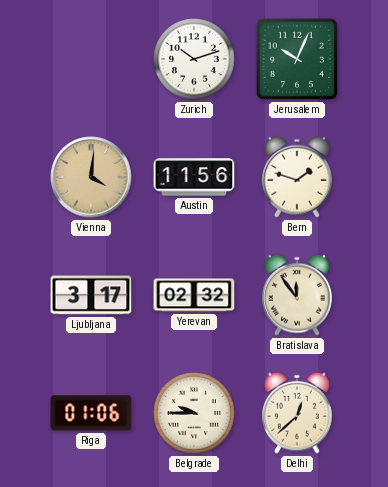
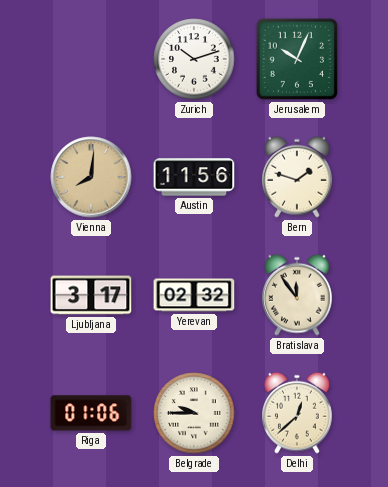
Vienna: 4:01 -> 8:01 (91, 177)
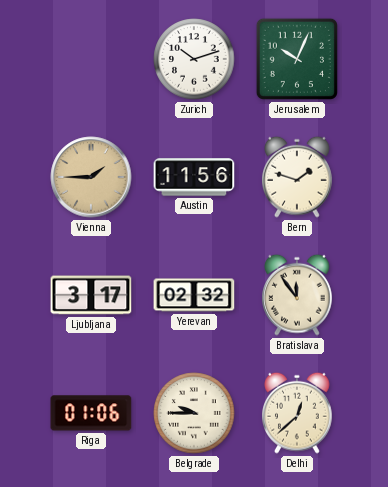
Vienna: 8:01 -> 1:45 (91, 177)
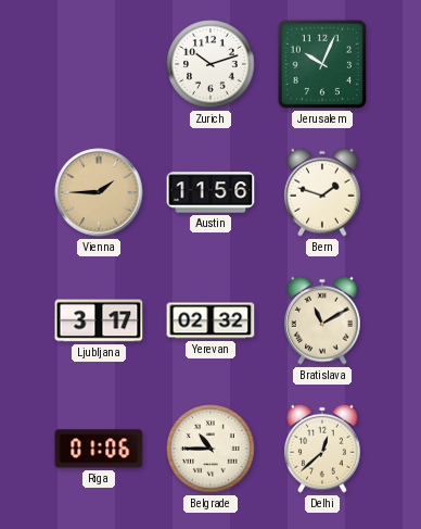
Bratislava: 11:54 -> 11:10 (323, 320)
Belgrade: 9:45 -> 10:45 (210, 449)
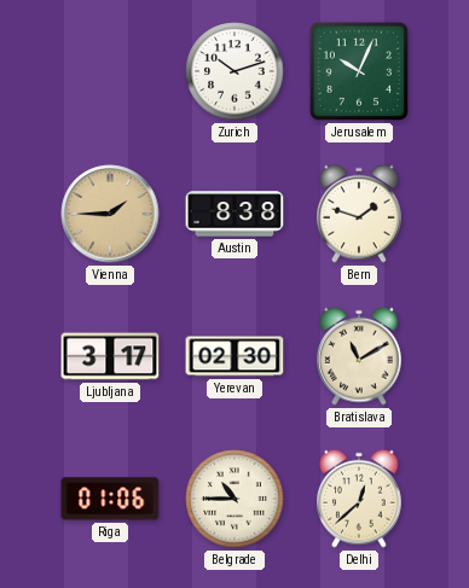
Austin: 11:56 -> 8:38 (234, 214)
Yerevan: 02:32 -> 02:30 (234, 356)
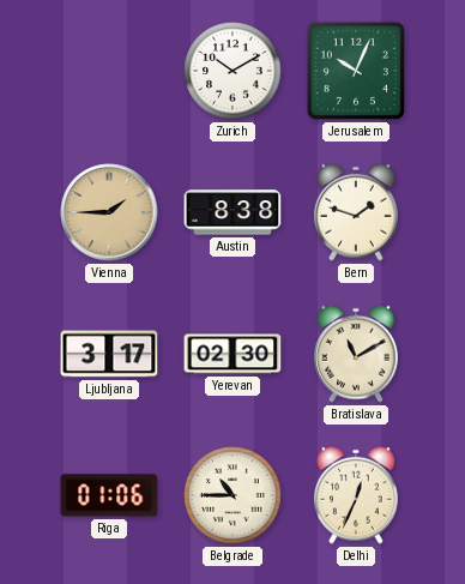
Zurich: 10:12 -> 10:10 (232, 71)
Delhi: 12:38 -> 12:34 (357, 495)
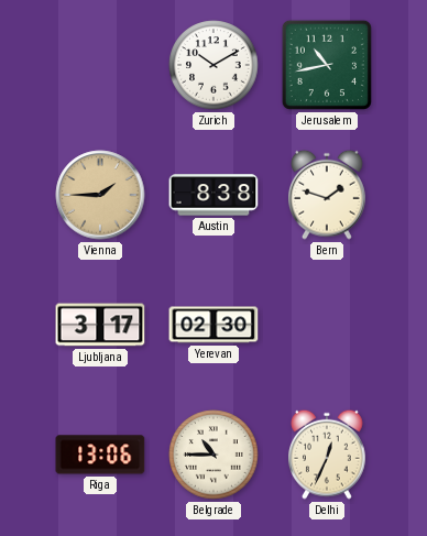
Jerusalem: 10:04 -> 10:43 (327, 65)
Bratislava: 11:10 -> none (357, 354)
Riga: 01:06 -> 13:06 (100, 455)
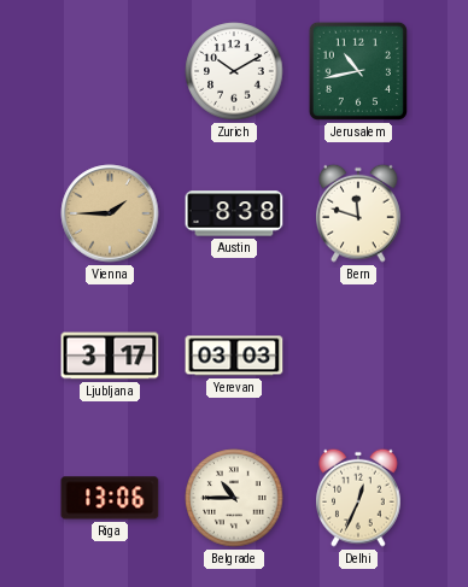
Bern: 1:48 -> 11:48 (359, 213)
Yerevan: 02:30 -> 03:03 (234, 356)
